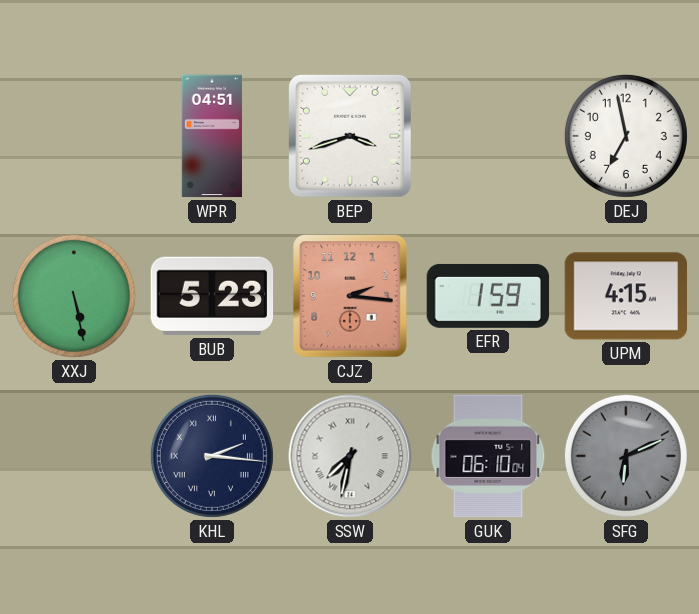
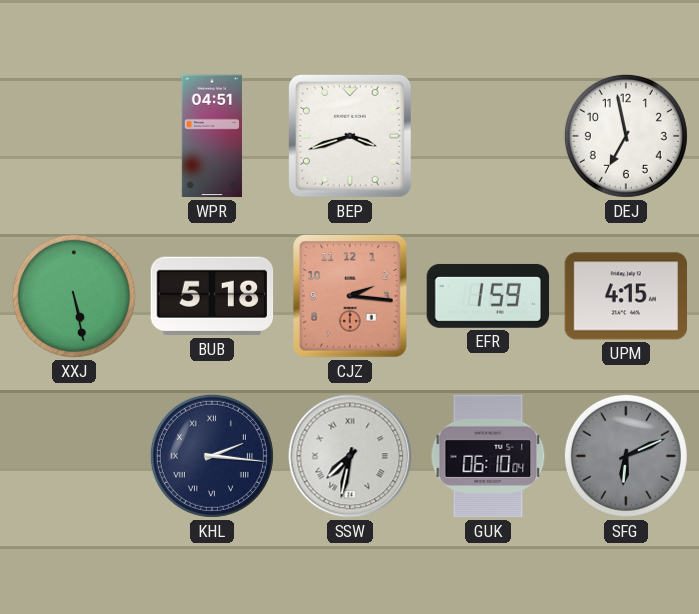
BUB: 5:23 -> 5:18 (212, 296)
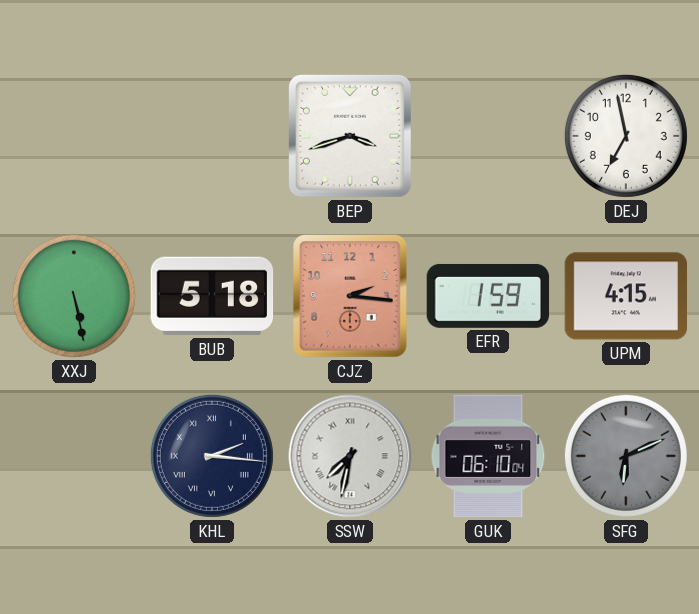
WPR: 04:51 -> none (211, 136)
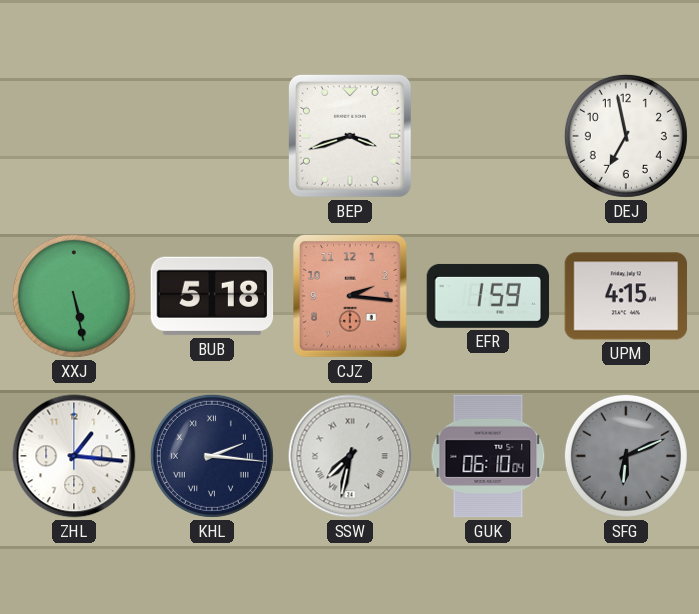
ZHL: none -> 1:16 (74, 456)
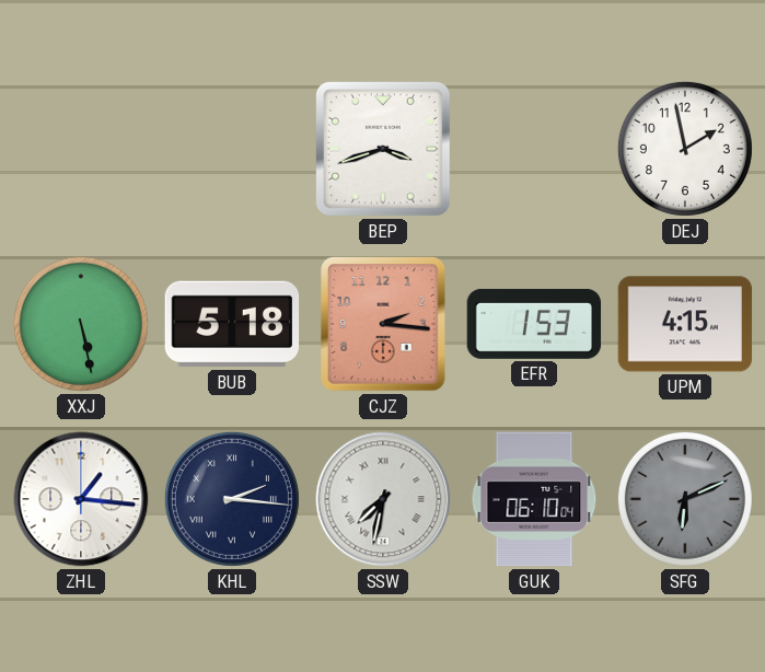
DEJ: 6:58 -> 1:58 (685, 149)
EFR: 1:59 -> 1:53 (534, 324)
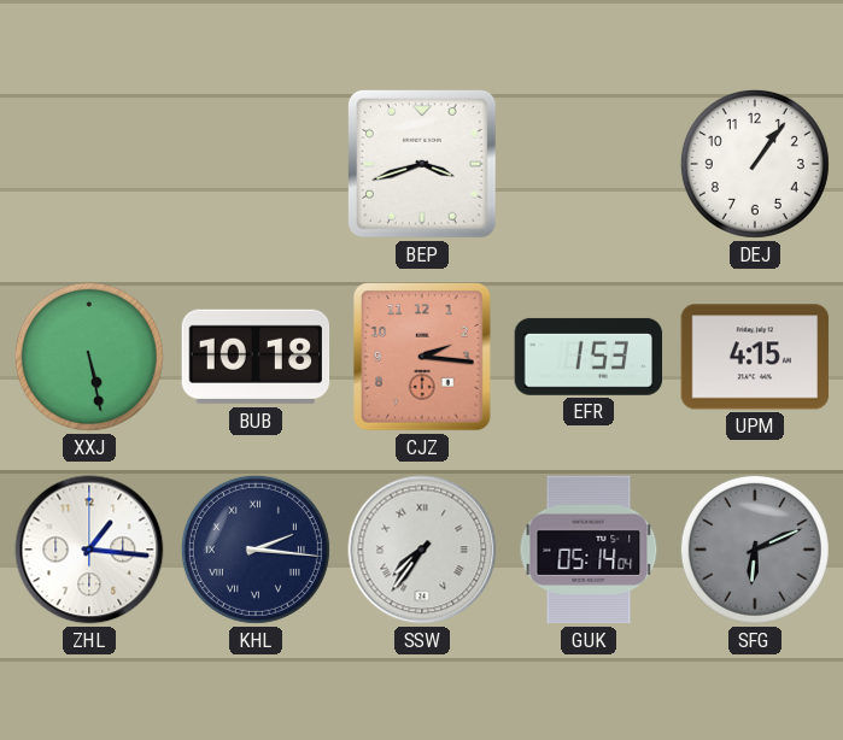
DEJ: 1:58 -> 1:06 (755, 164)
BUB: 5:18 -> 10:18 (256, 357)
SSW: 7:32 -> 7:36 (422, 550)
GUK: 06:10 -> 05:14 (589, 550)
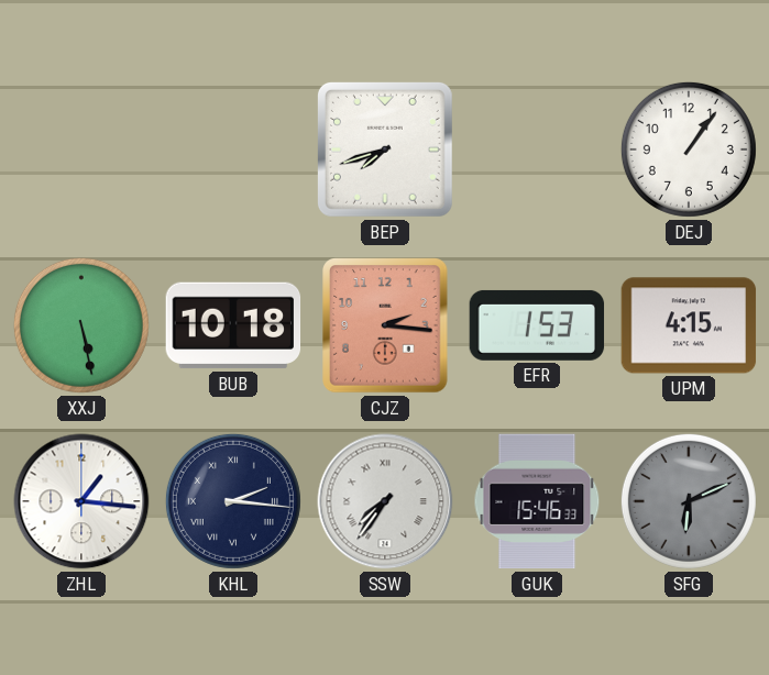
BEP: 3:42 -> 7:42 (385, 150)
GUK: 05:14 -> 15:46 (537, 501)
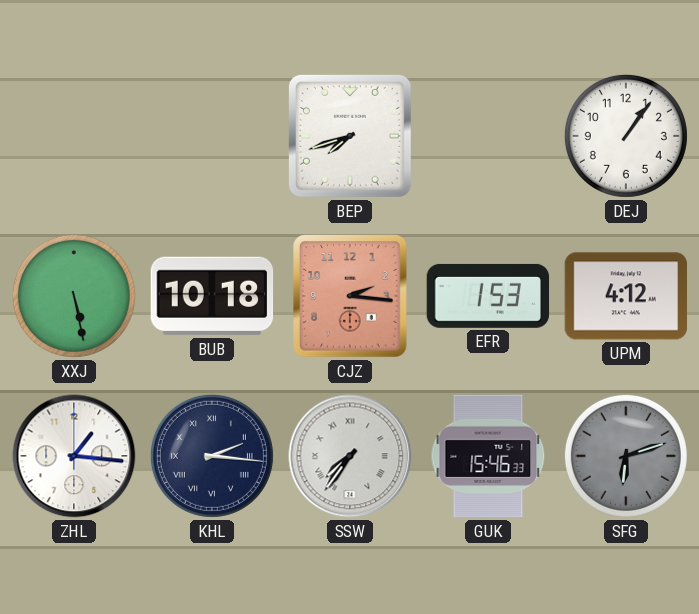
UPM: 4:15 -> 4:12 (626, 296)
SFG: 6:11 -> 6:12 (626, 456)
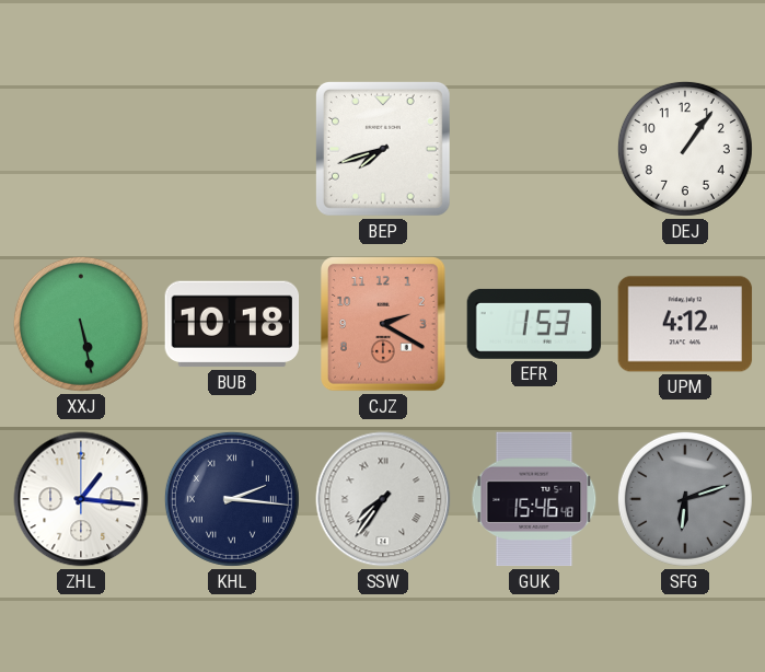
CJZ: 2:16 -> 2:20 (383, 324)
GUK: 15:46:33 -> 15:46:48 (534, 499)
